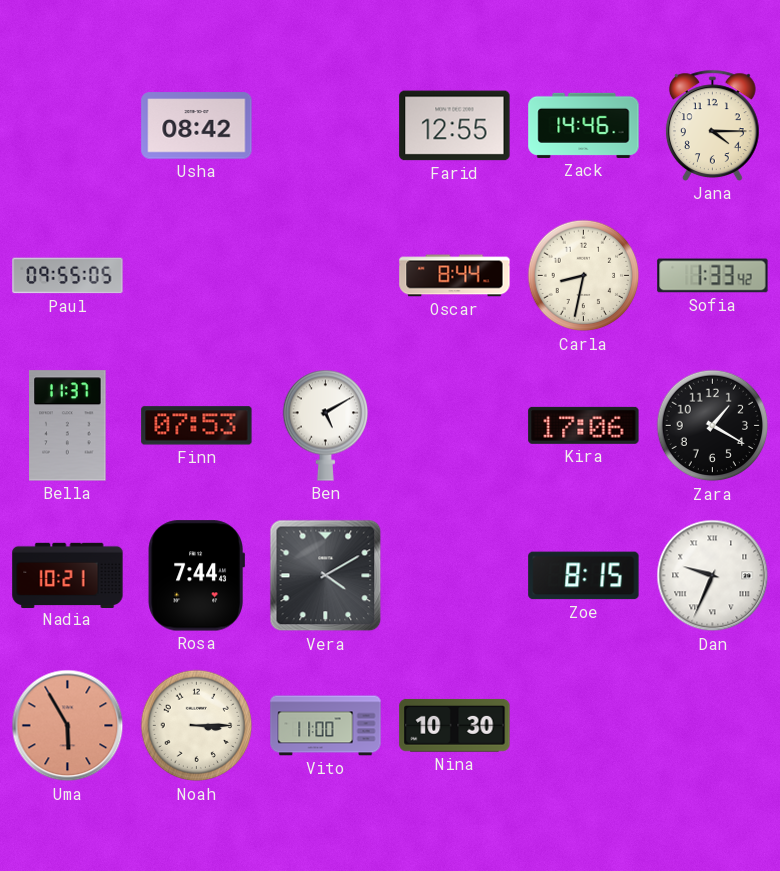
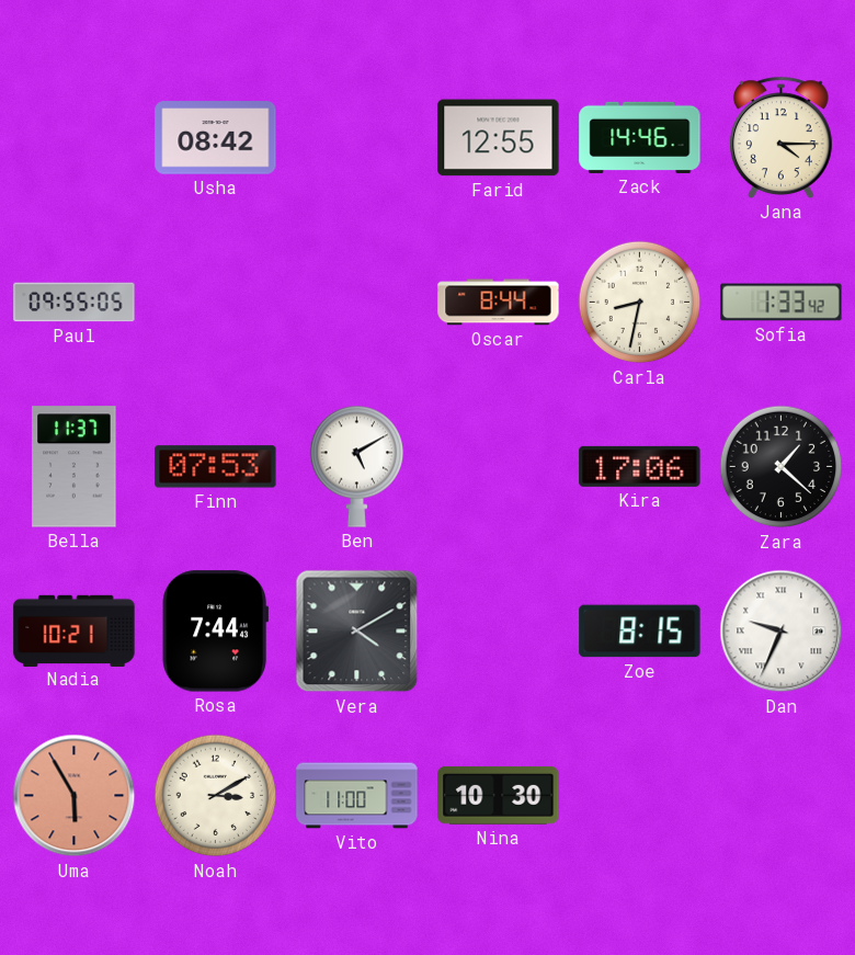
Zara: 1:20 -> 1:22 (782, 467)
Noah: 3:15 -> 3:10 (216, 796)
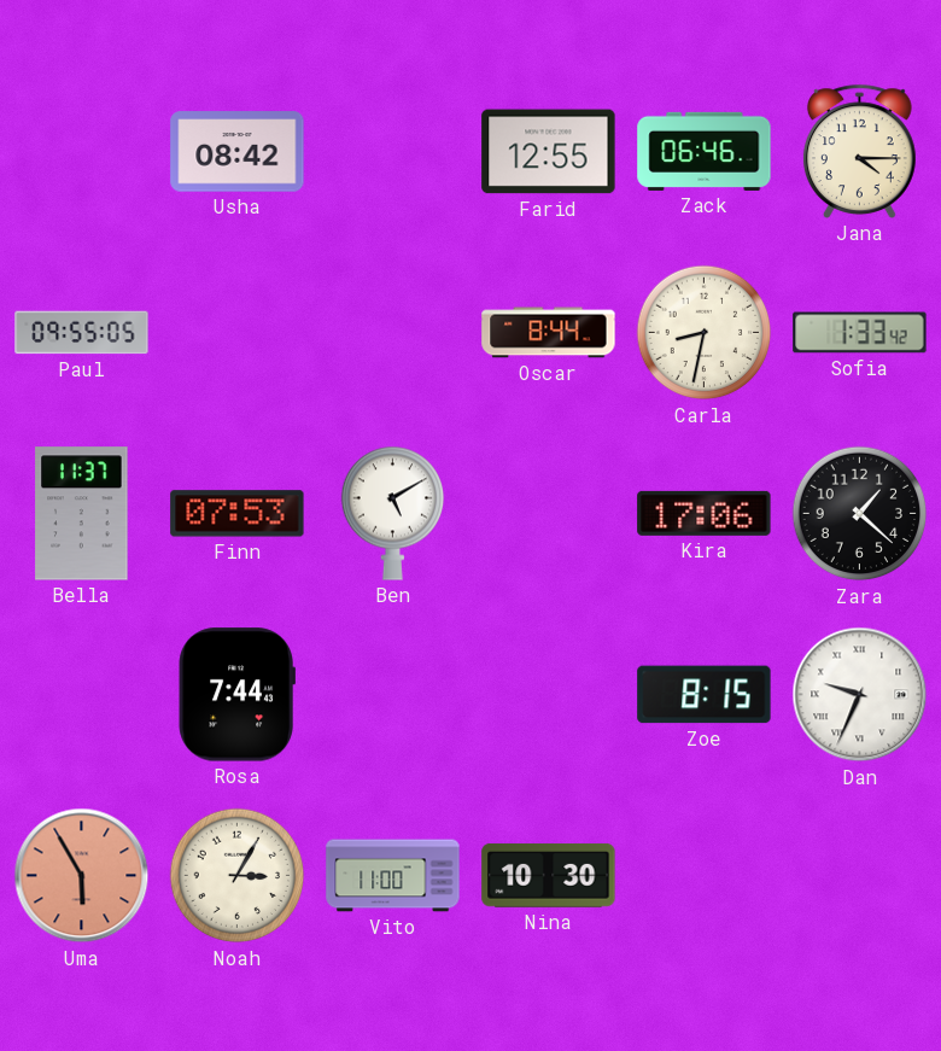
Zack: 14:46 -> 06:46 (705, 151)
Nadia: 10:21 -> none (75, 630)
Vera: 4:10 -> none (357, 632)
Noah: 3:10 -> 3:05 (238, 876)
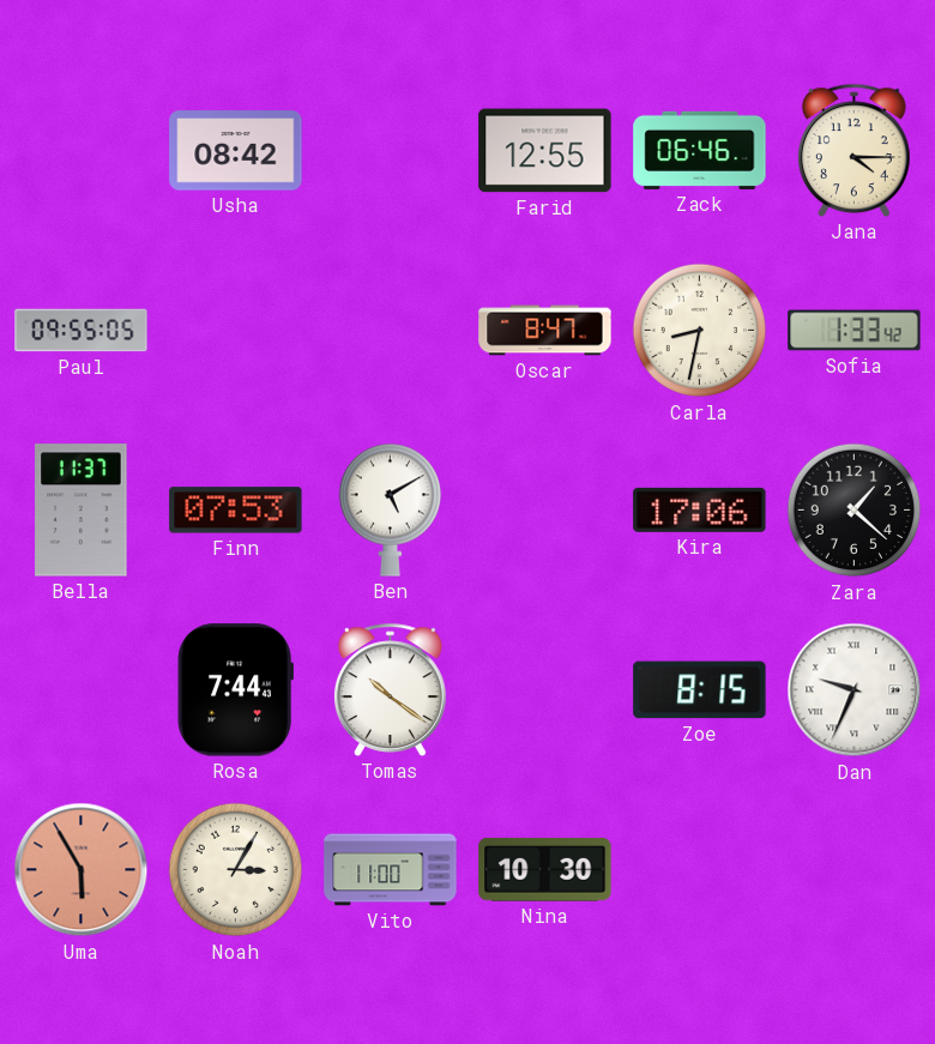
Oscar: 8:44 -> 8:47 (545, 331)
Tomas: none -> 10:21 (390, 689)
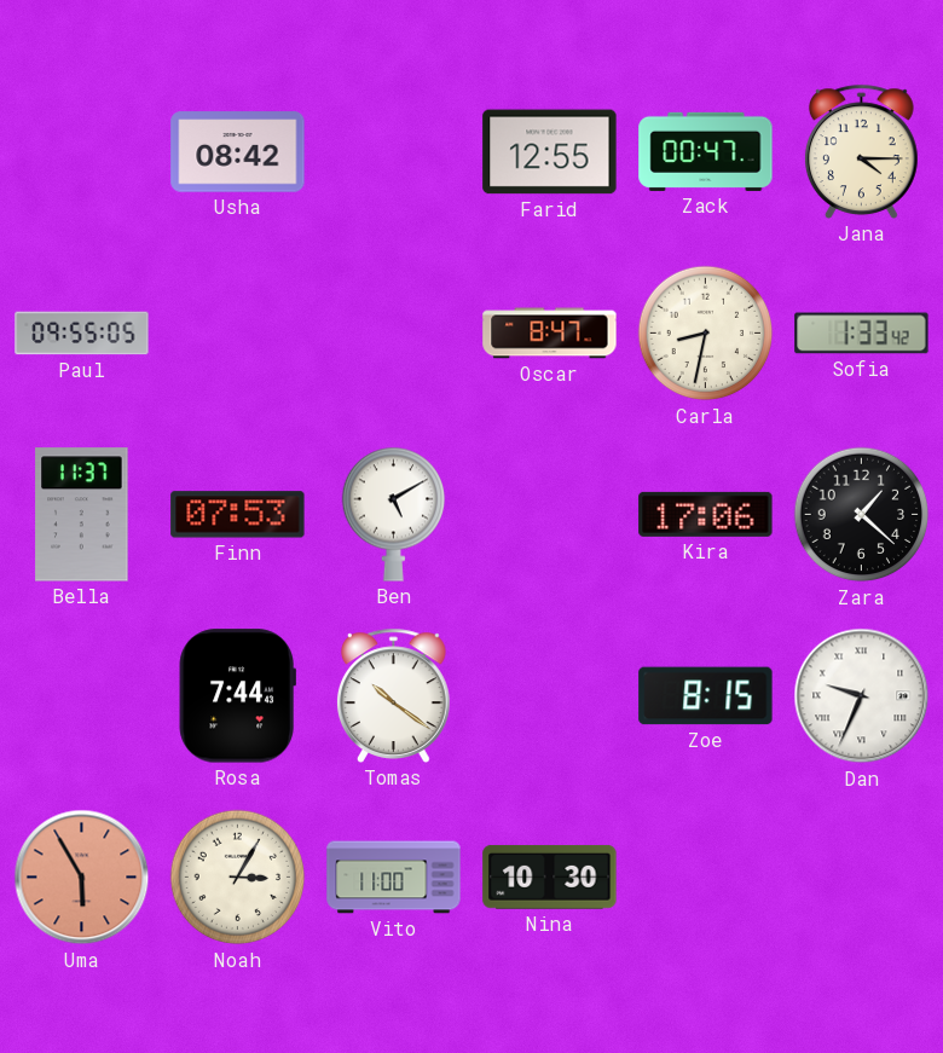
Zack: 06:46 -> 00:47 (706, 151)
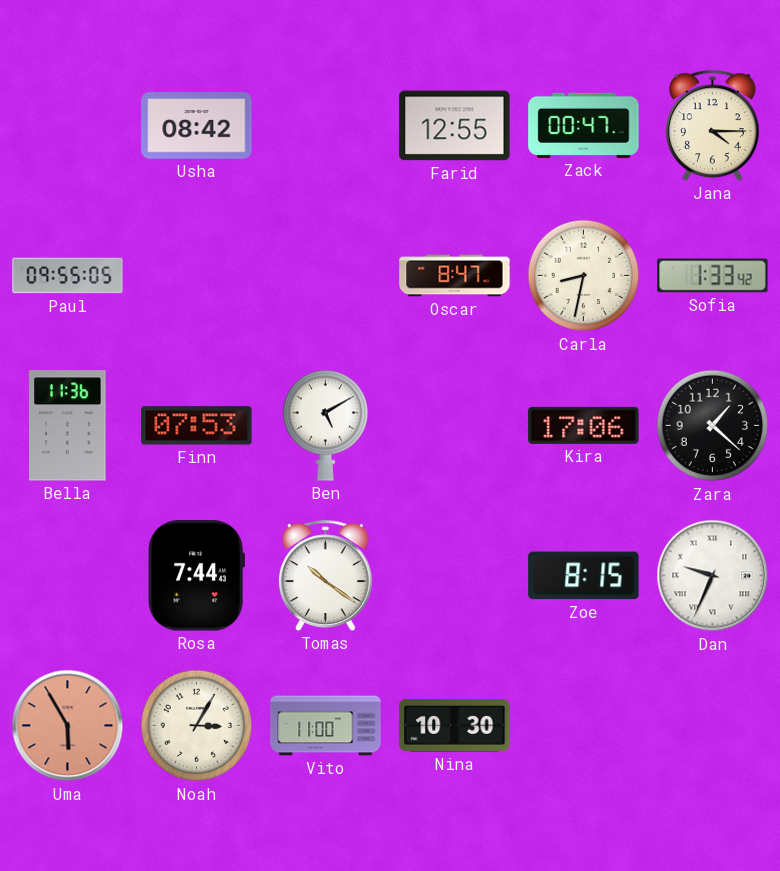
Bella: 11:37 -> 11:36 (68, 426)
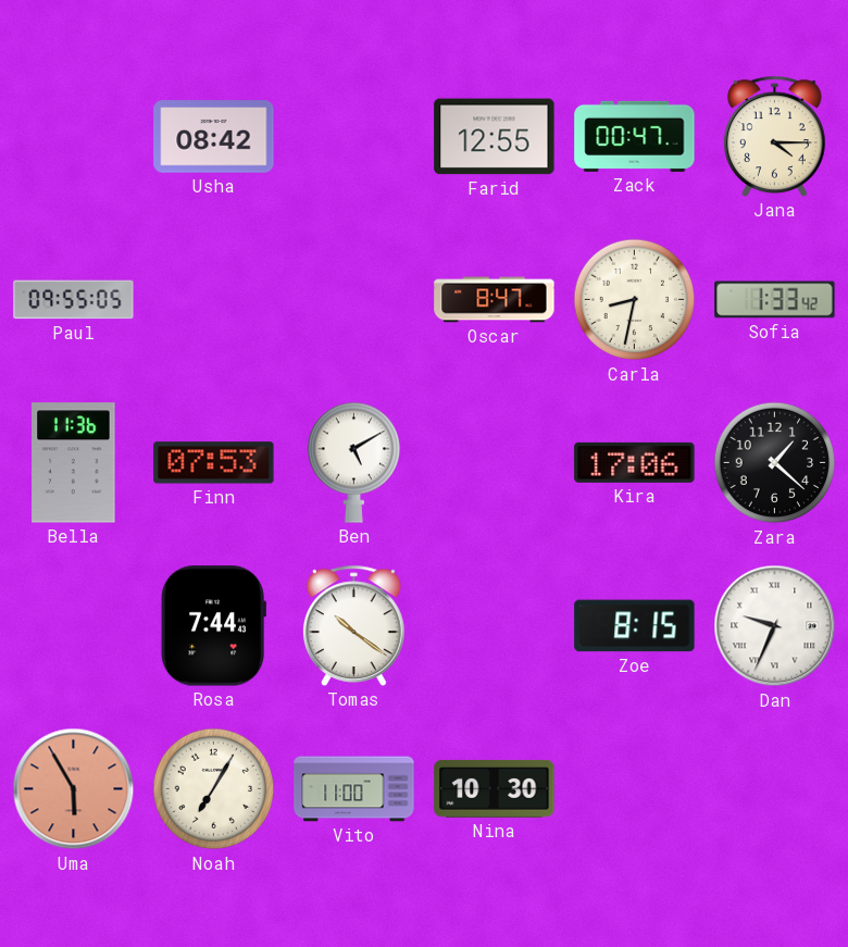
Noah: 3:05 -> 7:05 (214, 789)
